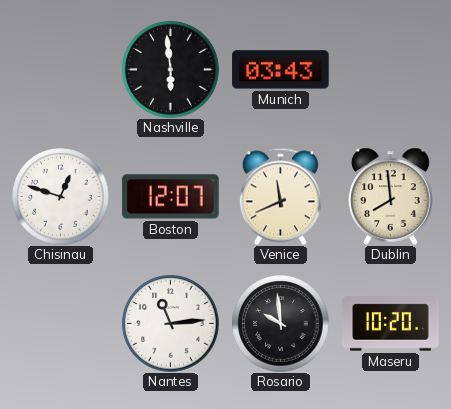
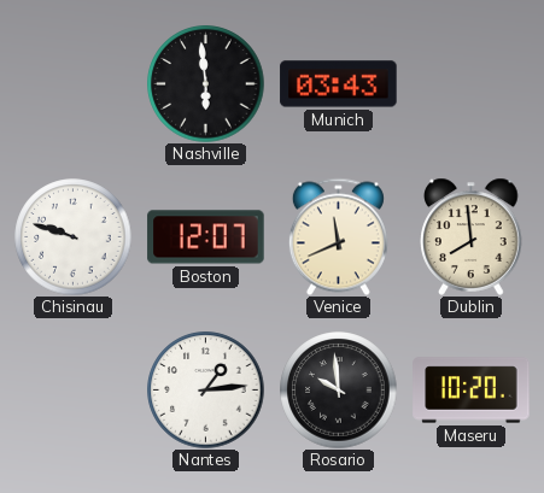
Chisinau: 12:48 -> 9:48 (74, 237)
Nantes: 11:14 -> 1:14 (206, 391)
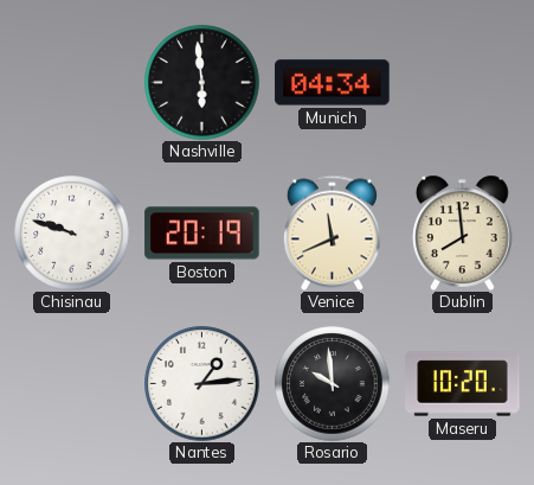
Munich: 03:43 -> 04:34 (333, 83)
Boston: 12:07 -> 20:19 (202, 234)
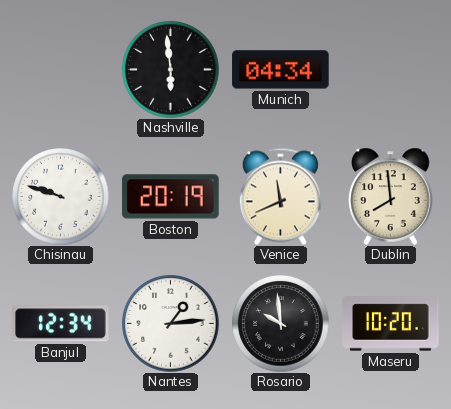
Banjul: none -> 12:34 (61, 324)
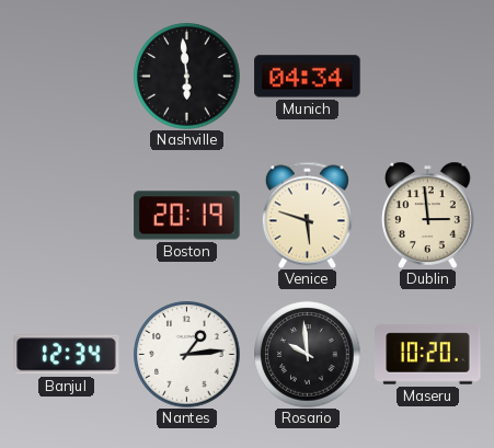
Chisinau: 9:48 -> none (61, 197)
Venice: 11:41 -> 5:48 (307, 215)
Dublin: 7:59 -> 2:59 (428, 215)
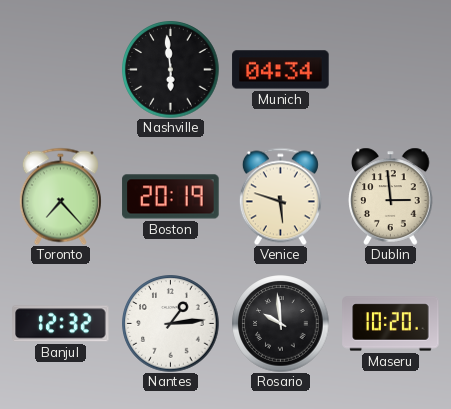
Toronto: none -> 7:23 (60, 196)
Banjul: 12:34 -> 12:32 (61, 324)
